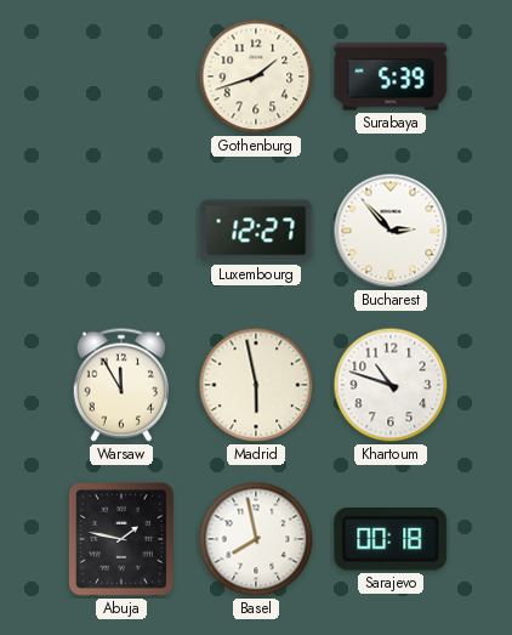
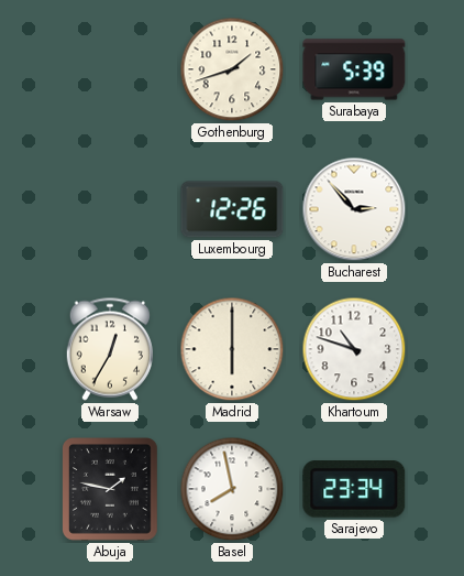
Luxembourg: 12:27 -> 12:26 (232, 209)
Warsaw: 11:55 -> 12:35 (110, 349)
Madrid: 5:58 -> 6:00 (232, 349)
Sarajevo: 00:18 -> 23:34 (354, 490)
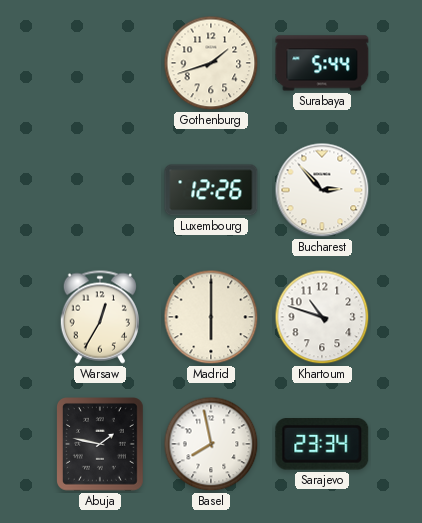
Surabaya: 5:39 -> 5:44 (322, 63)
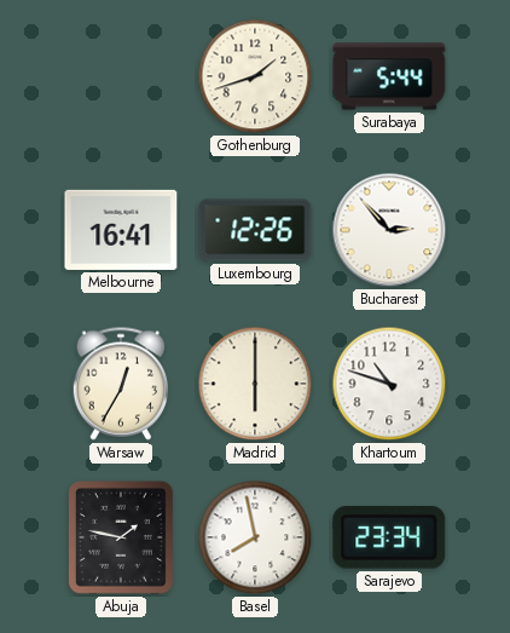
Melbourne: none -> 16:41 (121, 230)
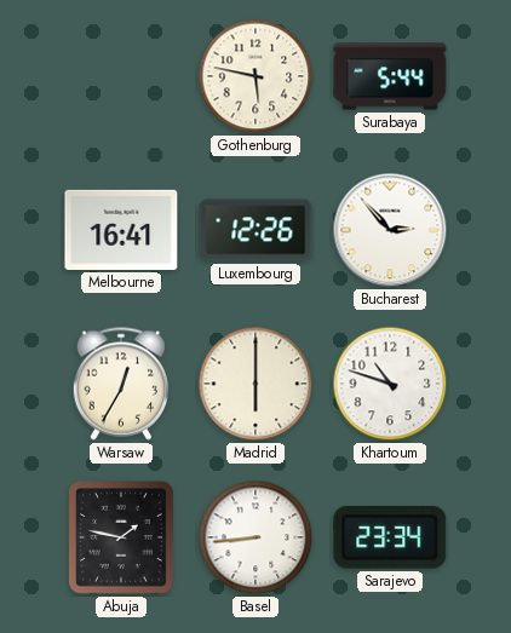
Gothenburg: 1:42 -> 5:47 (255, 76)
Basel: 7:58 -> 8:44 (255, 537)
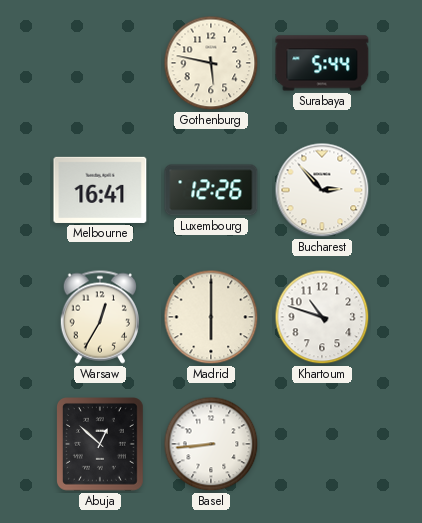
Abuja: 1:47 -> 12:52 (101, 445)
Sarajevo: 23:34 -> none (390, 539)
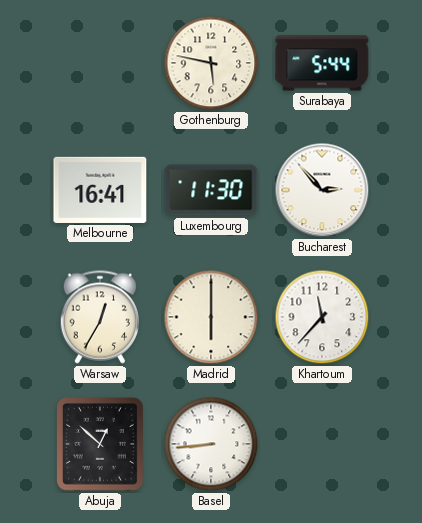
Luxembourg: 12:26 -> 11:30 (211, 190)
Khartoum: 10:48 -> 11:37 (322, 317)
